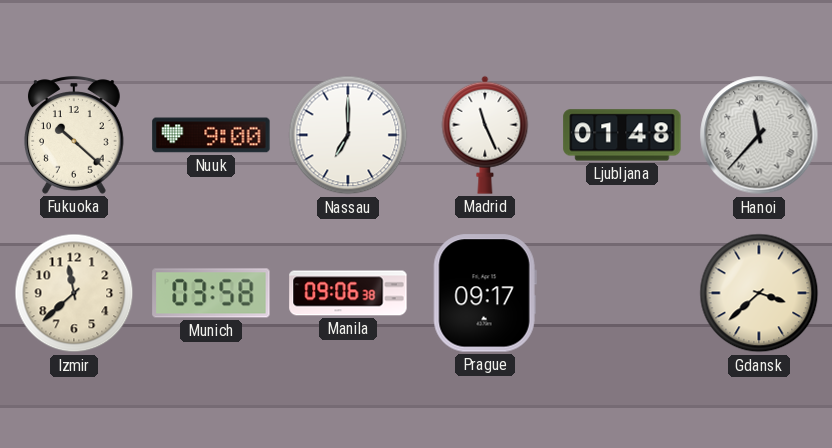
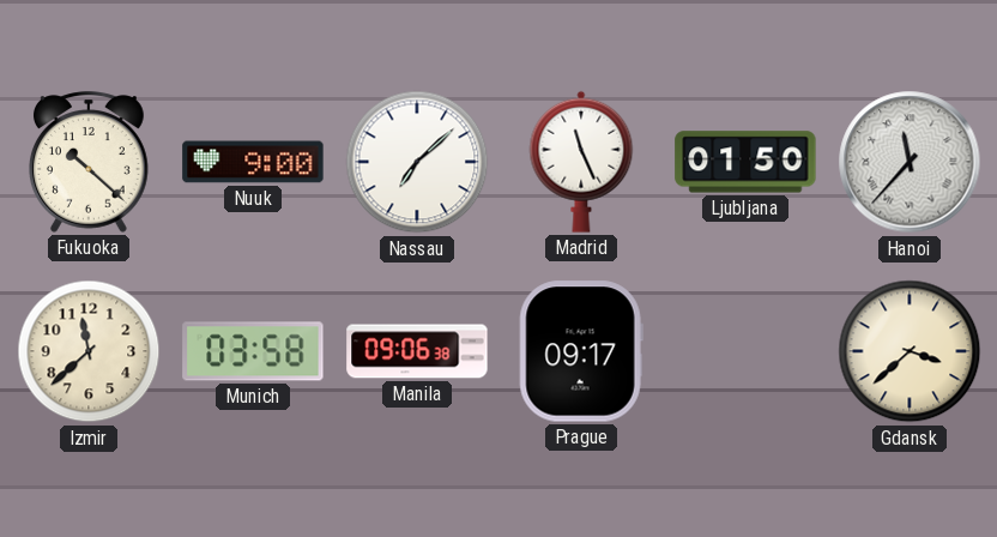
Nassau: 7:00 -> 7:08 (417, 162)
Ljubljana: 01:48 -> 01:50 (745, 162)
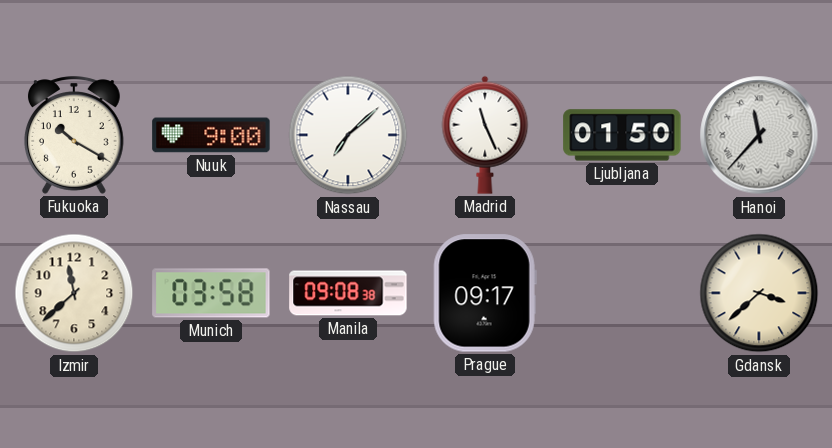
Fukuoka: 10:22 -> 10:20 (74, 135)
Manila: 09:06 -> 09:08 (348, 293)
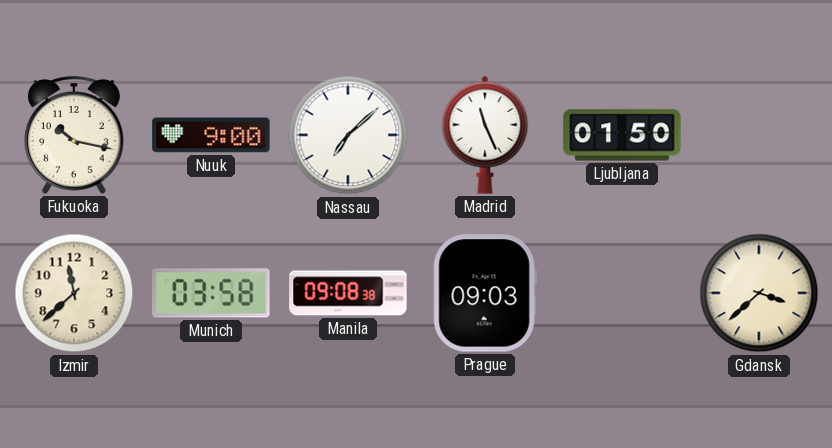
Fukuoka: 10:20 -> 10:17 (74, 135)
Hanoi: 11:37 -> none (759, 135)
Prague: 09:17 -> 09:03 (485, 293)
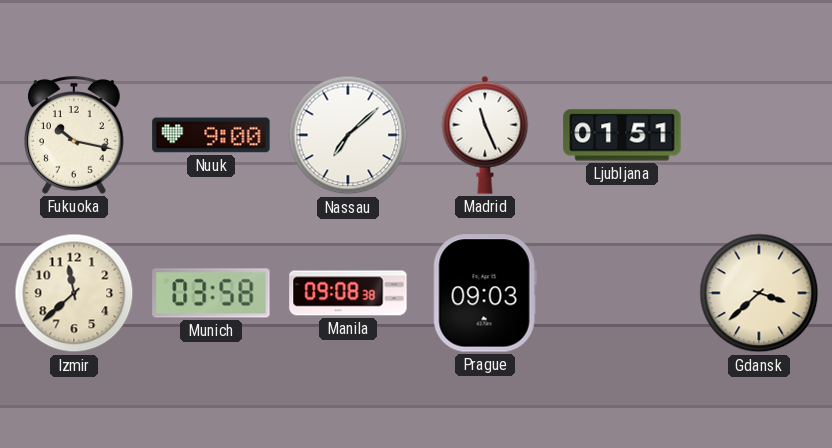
Ljubljana: 01:50 -> 01:51 (622, 135)
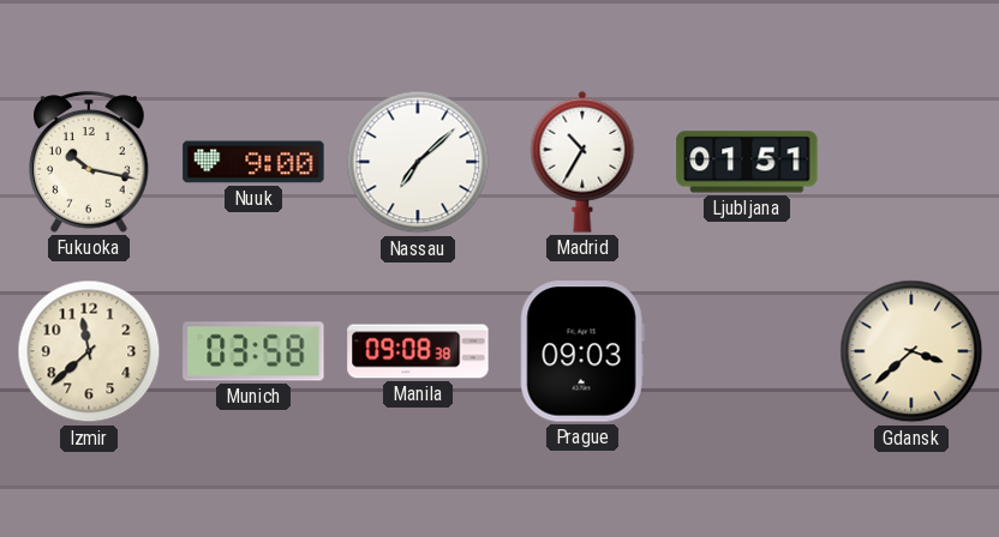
Madrid: 11:26 -> 10:35 (582, 162)
